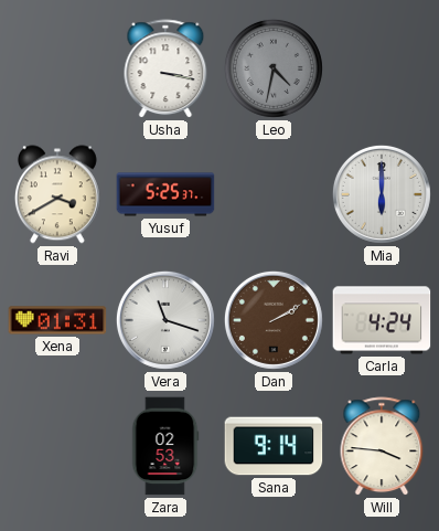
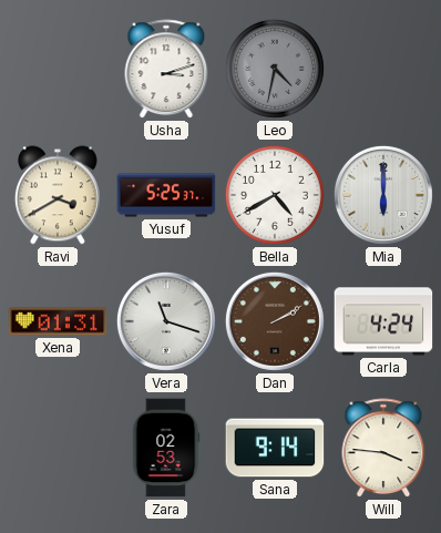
Usha: 3:17 -> 3:12 (166, 70)
Bella: none -> 4:40 (275, 195)
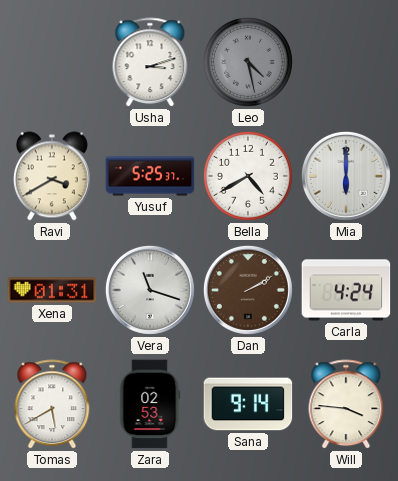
Leo: 4:32 -> 4:28 (248, 62)
Tomas: none -> 5:40 (52, 405)
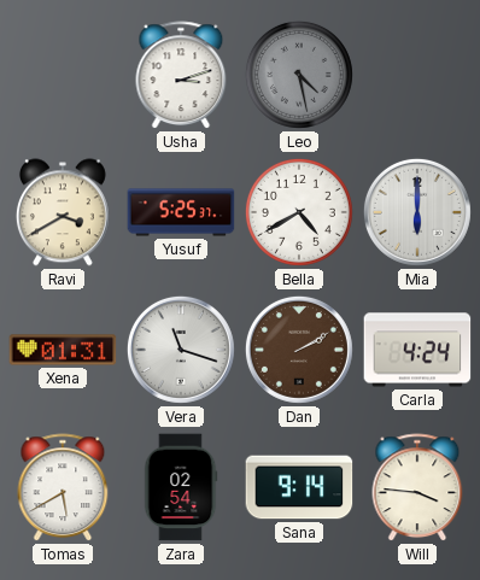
Zara: 02:53 -> 02:54 (181, 487)
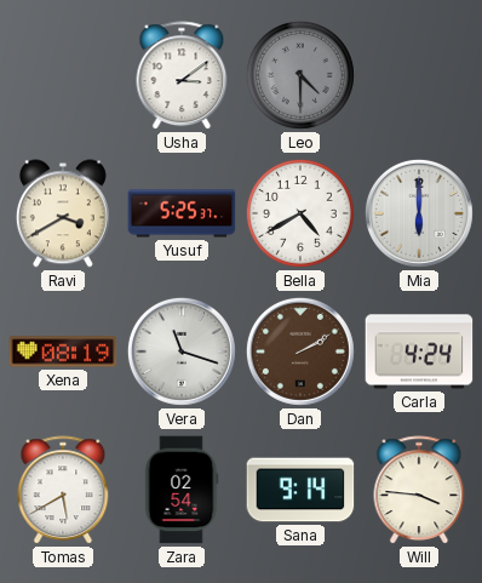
Usha: 3:12 -> 3:09 (182, 76)
Leo: 4:28 -> 4:30 (300, 75)
Xena: 01:31 -> 08:19 (63, 351)
